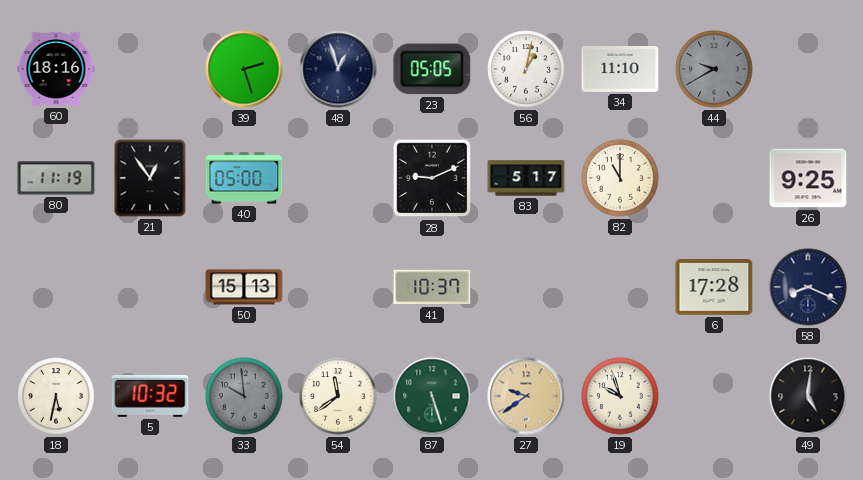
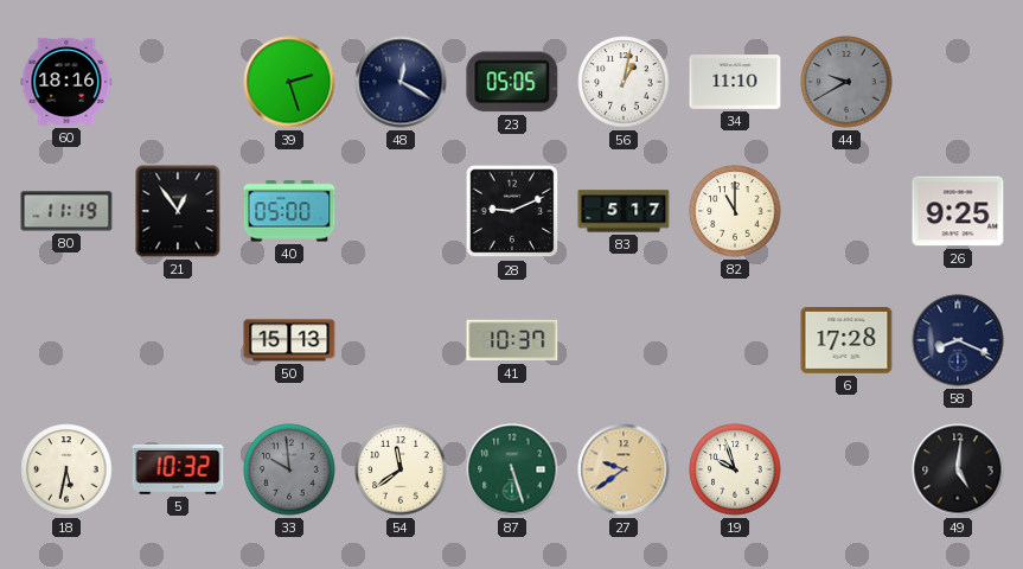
48: 12:57 -> 12:20 (401, 82)
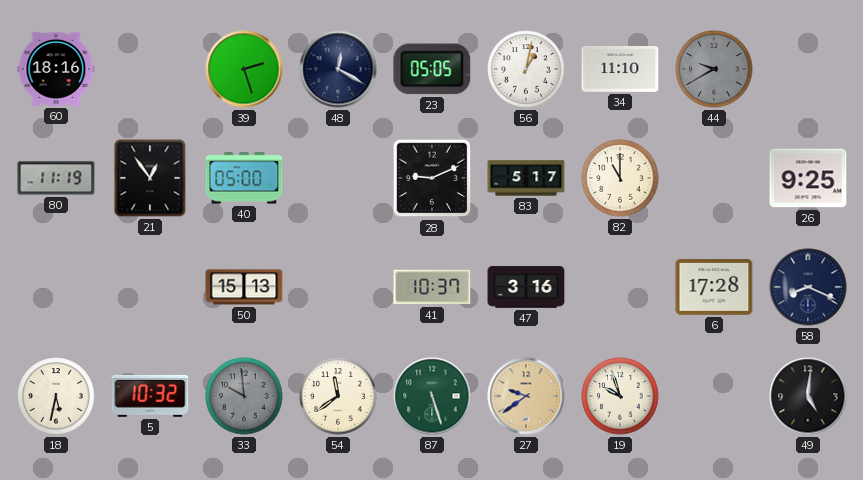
47: none -> 3:16 (526, 287)
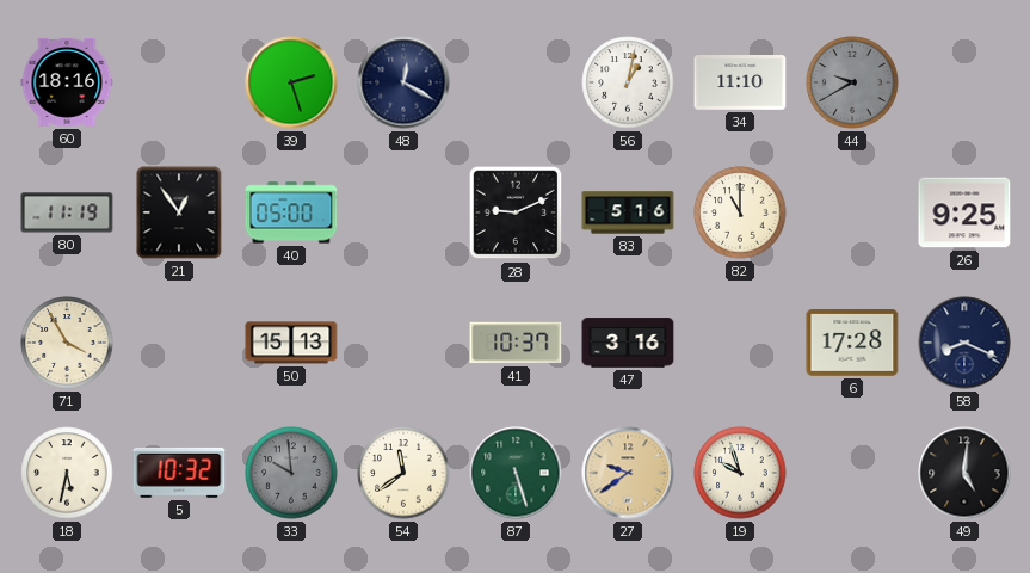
23: 05:05 -> none (432, 69)
83: 5:17 -> 5:16 (628, 212)
71: none -> 3:55 (67, 343)
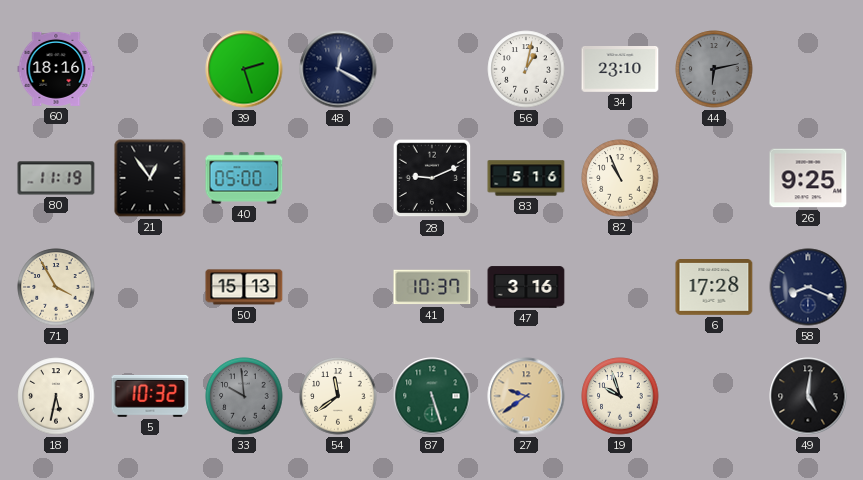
34: 11:10 -> 23:10 (620, 70)
44: 9:40 -> 6:13 (714, 69)
82: 11:00 -> 10:56 (620, 178)
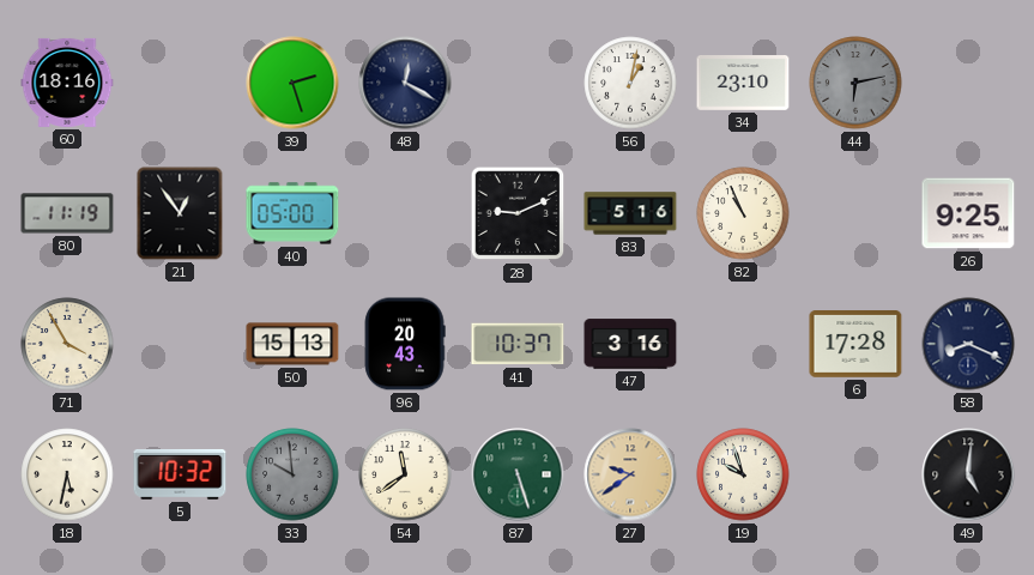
96: none -> 20:43 (405, 344)
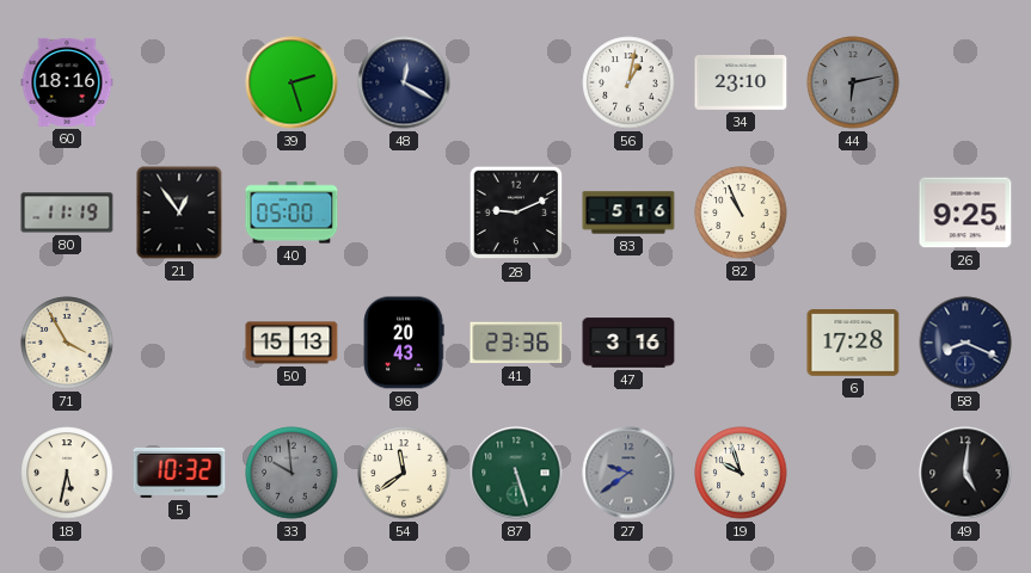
41: 10:37 -> 23:36 (516, 343)
27 dial: champagne -> grey (628, 473)
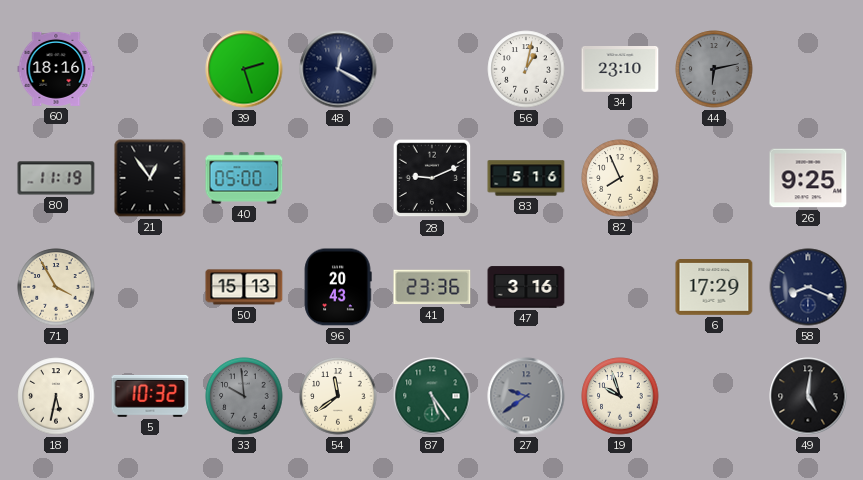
82: 10:56 -> 7:56 (620, 178)
6: 17:28 -> 17:29 (714, 288)
87: 5:27 -> 5:24 (432, 396)
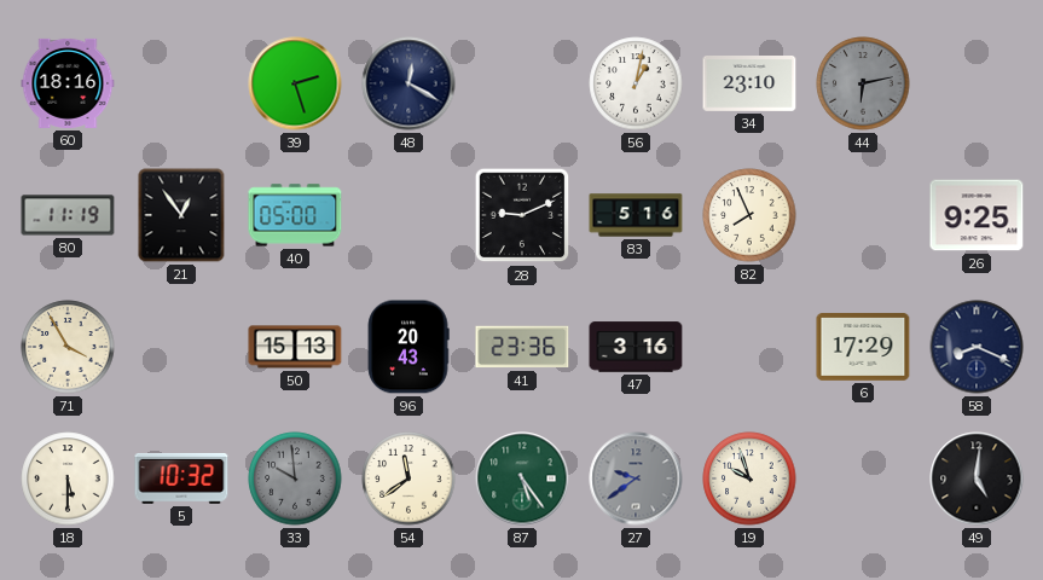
18: 5:32 -> 5:30 (68, 478)
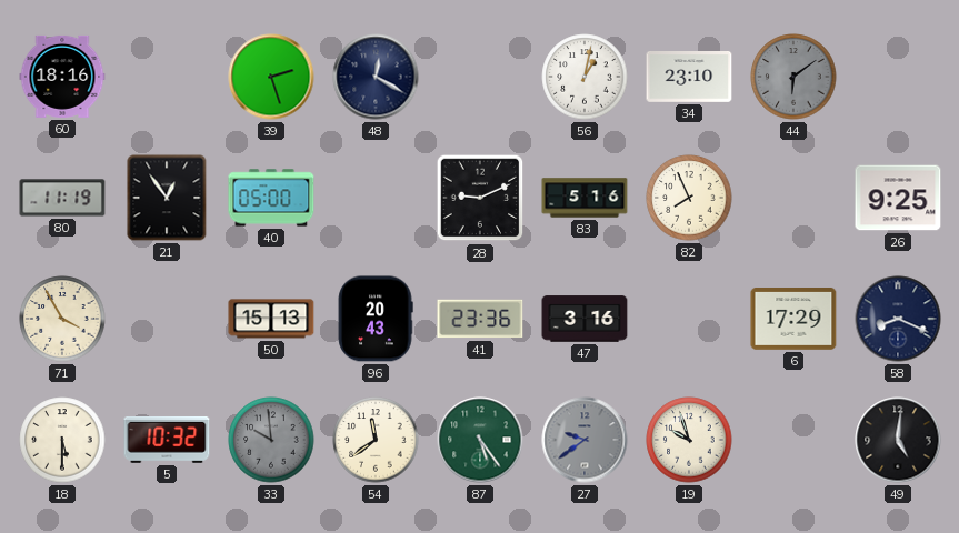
44: 6:13 -> 6:09 (793, 77)
